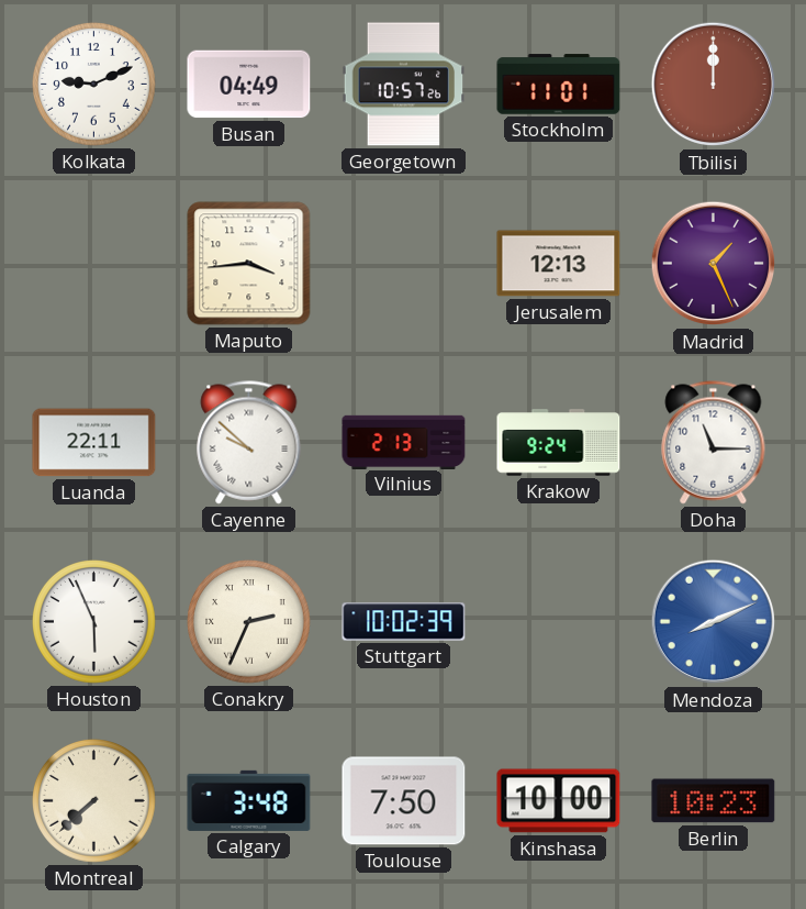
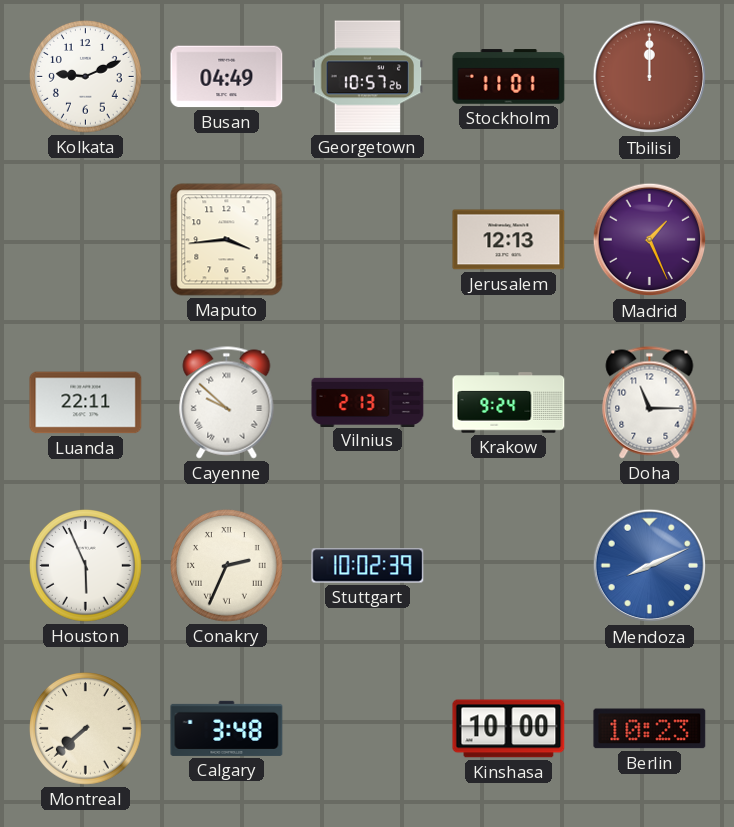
Toulouse: 7:50 -> none (404, 801)
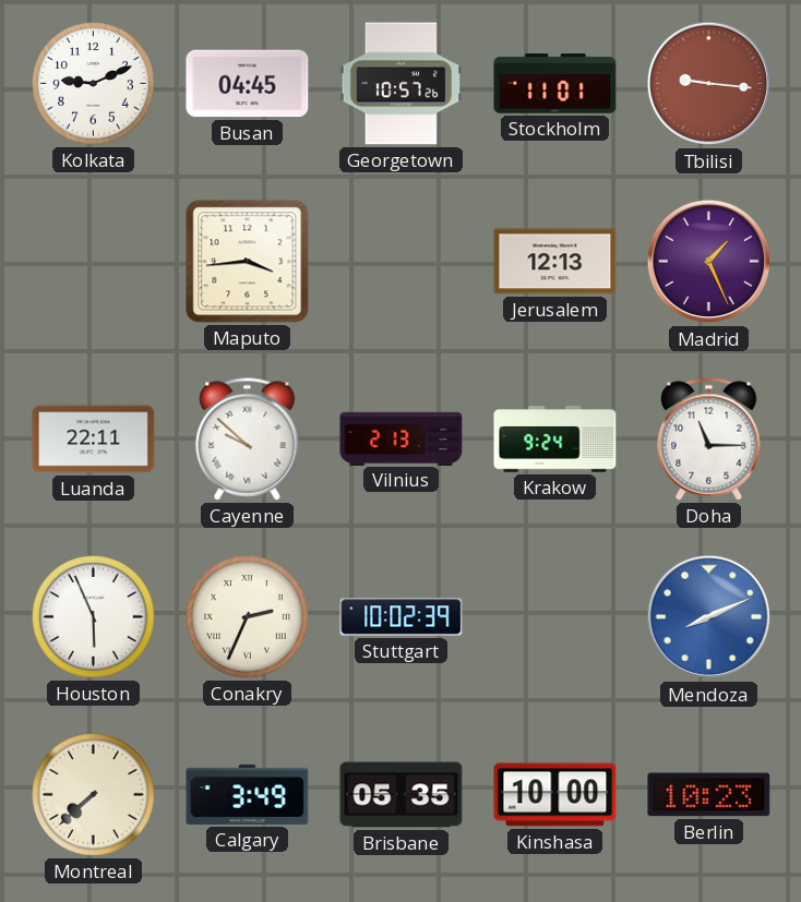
Busan: 04:49 -> 04:45 (248, 84)
Tbilisi: 12:00 -> 9:16 (709, 84)
Calgary: 3:48 -> 3:49 (248, 794)
Brisbane: none -> 05:35 (402, 795)
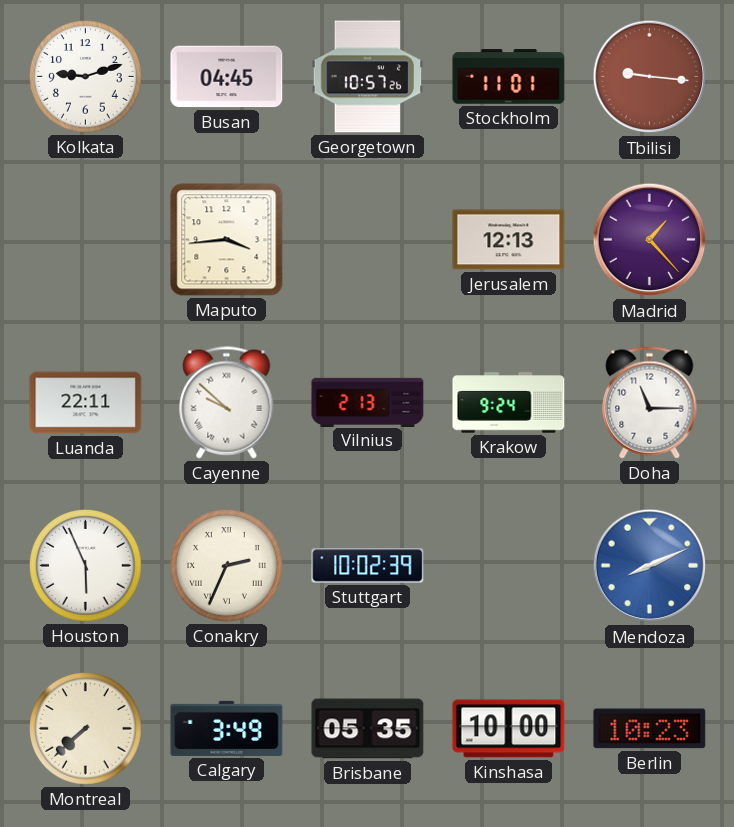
Kolkata: 9:11 -> 9:12 (86, 77)
Madrid: 1:26 -> 1:23 (650, 240)
